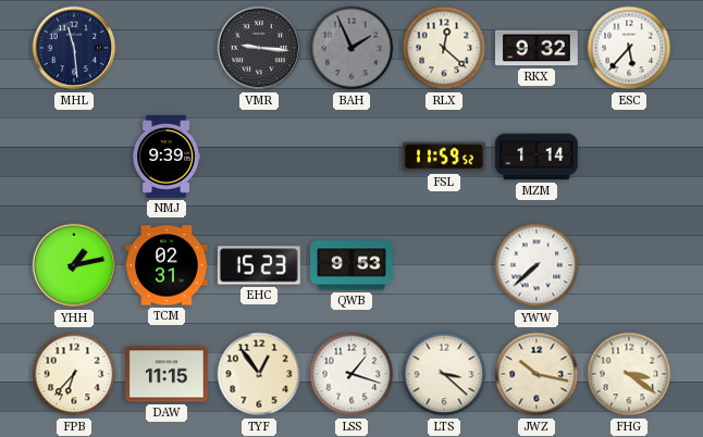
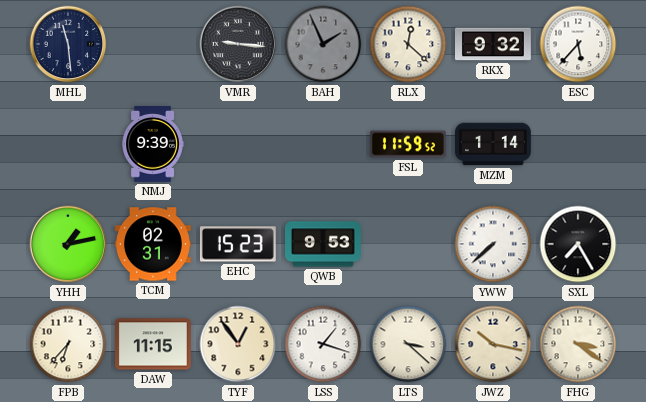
SXL: none -> 7:25 (578, 244)
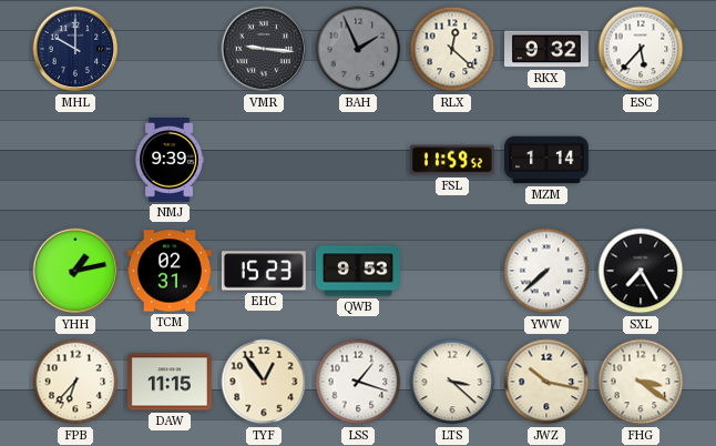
MHL: 11:29 -> 10:00 (75, 49)
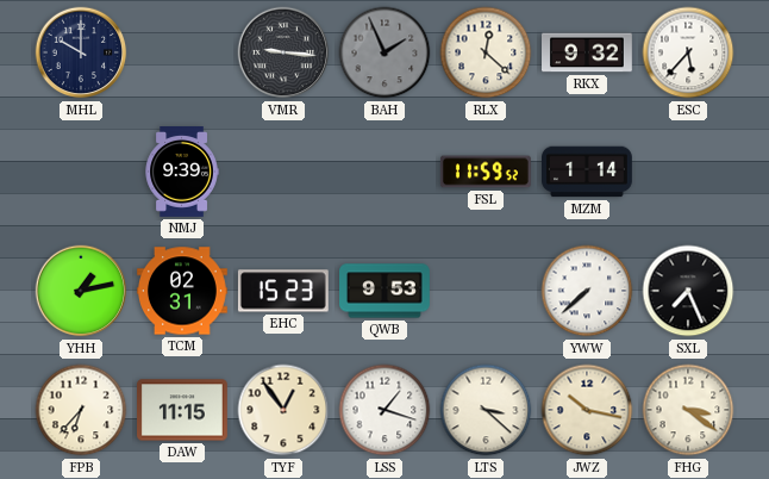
SXL: 7:25 -> 7:26 (688, 291)
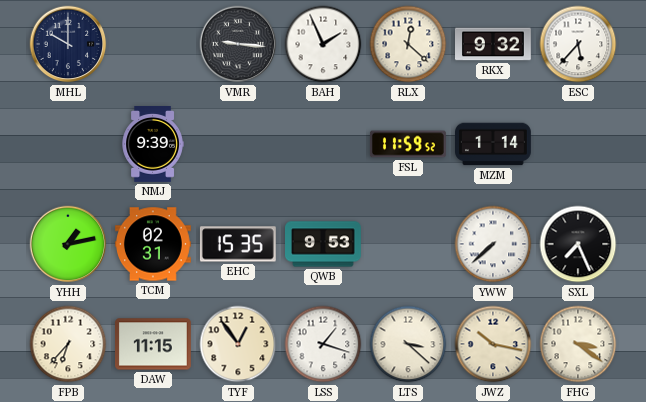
BAH dial: grey -> white (323, 44)
EHC: 15:23 -> 15:35 (238, 244)
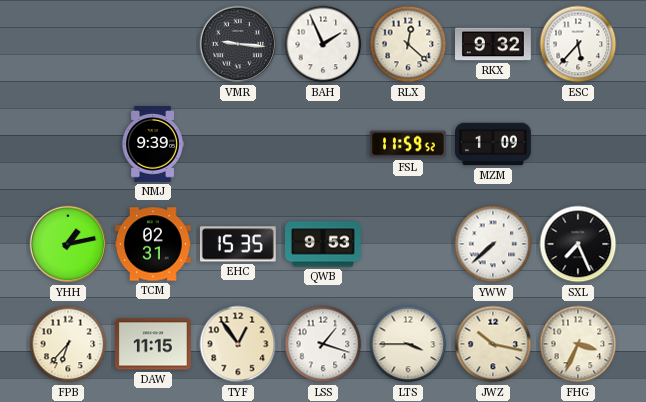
MHL: 10:00 -> none (68, 44)
MZM: 1:14 -> 1:09 (494, 144)
LTS: 3:22 -> 3:45 (408, 344)
FHG: 3:21 -> 3:34 (578, 344)
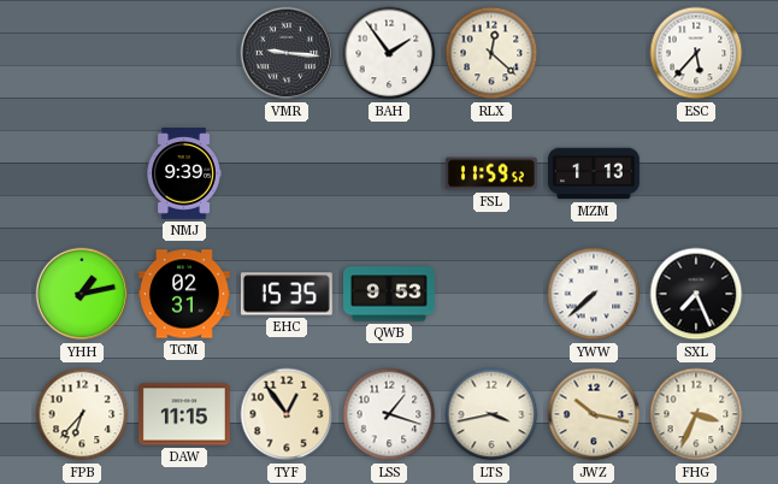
BAH: 1:56 -> 1:54 (389, 53)
RKX: 9:32 -> none (494, 44)
MZM: 1:09 -> 1:13 (595, 173)
LTS: 3:45 -> 3:43 (491, 414)
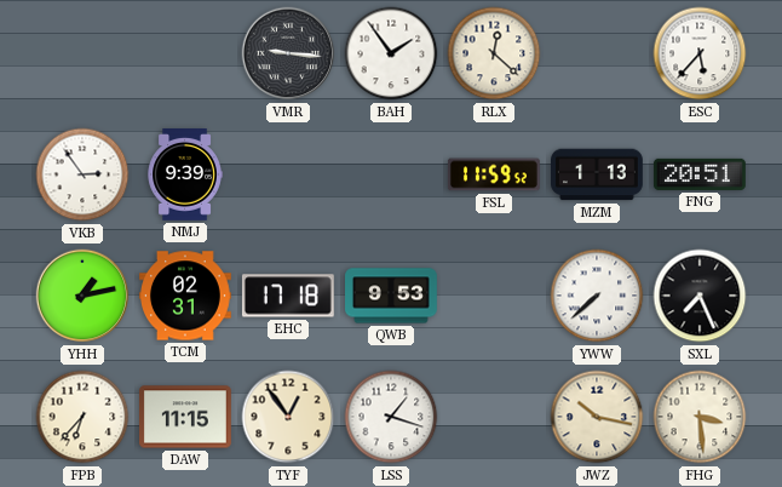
VKB: none -> 2:54 (82, 174)
FNG: none -> 20:51 (700, 174)
EHC: 15:35 -> 17:18 (288, 296)
LTS: 3:43 -> none (491, 414)
FHG: 3:34 -> 3:29 (700, 417)
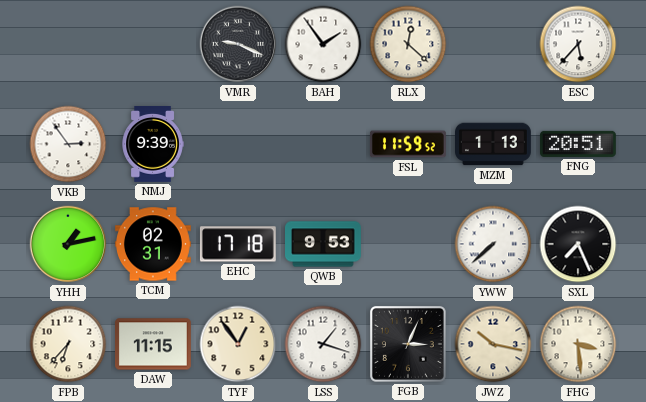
VMR: 9:16 -> 9:19 (238, 44)
FGB: none -> 3:04 (408, 344)
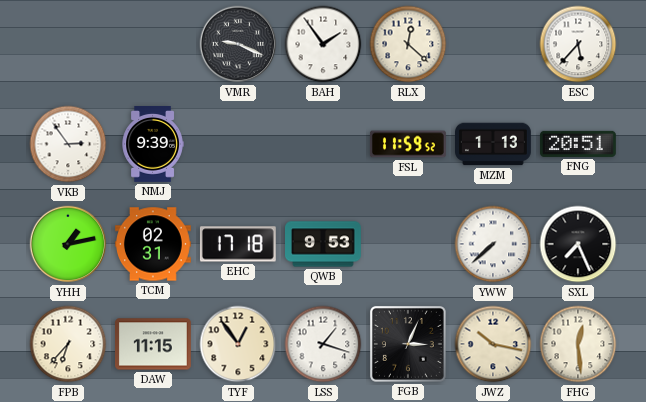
FHG: 3:29 -> 12:29 (578, 344)
